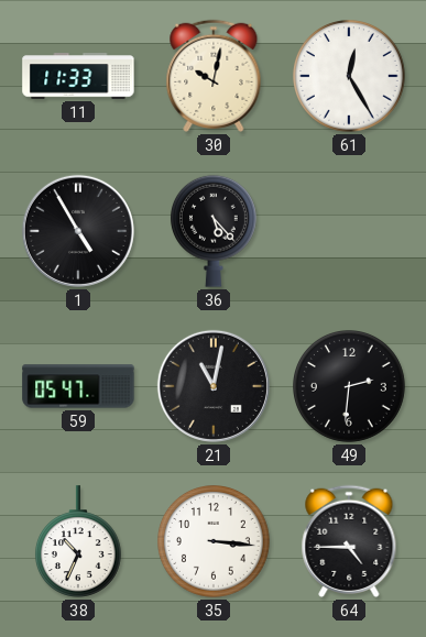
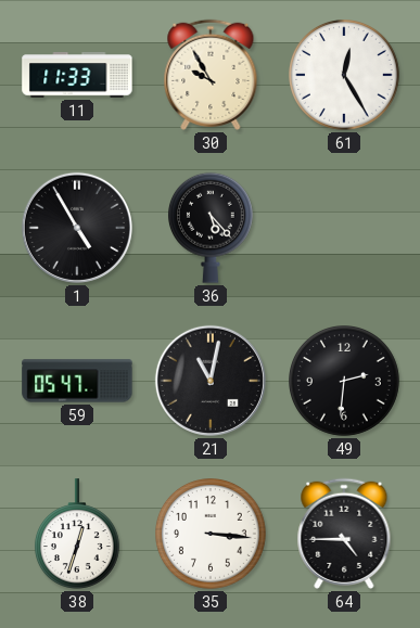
30: 10:02 -> 9:55 (211, 75)
38: 10:34 -> 12:33 (77, 534)
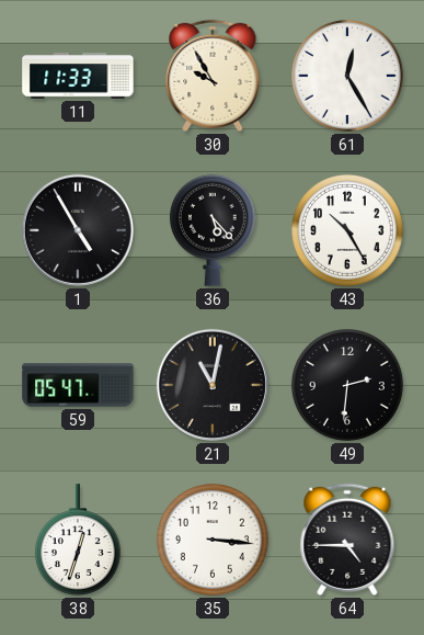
43: none -> 10:25 (348, 231)
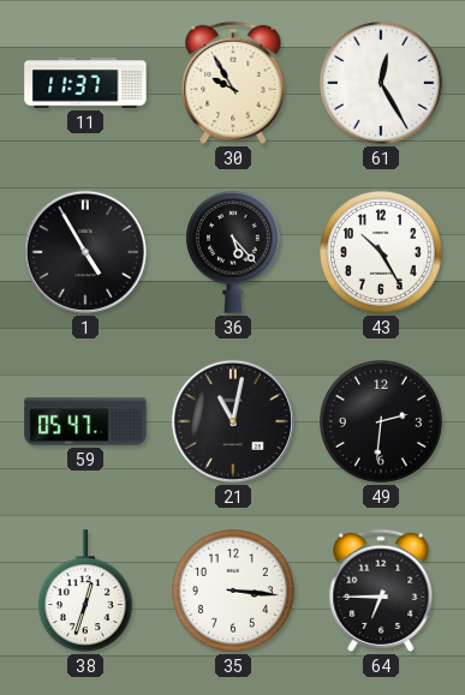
11: 11:33 -> 11:37 (85, 83)
64: 4:45 -> 6:45 (381, 591)
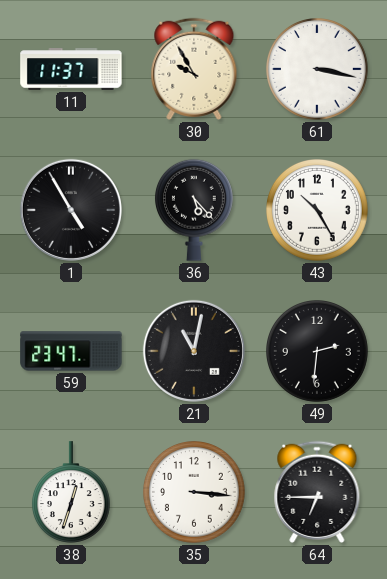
61: 12:25 -> 3:17 (318, 70)
59: 05:47 -> 23:47 (71, 351)
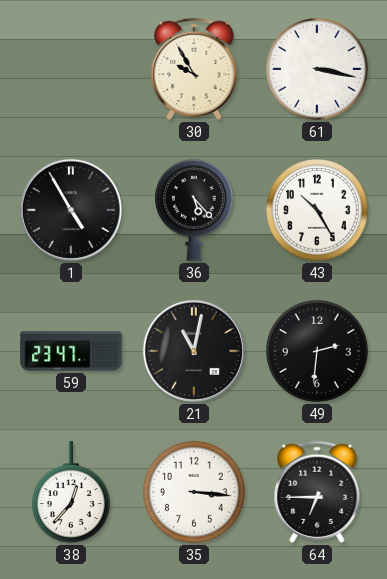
11: 11:37 -> none (71, 69)
38: 12:33 -> 12:37 (71, 492)
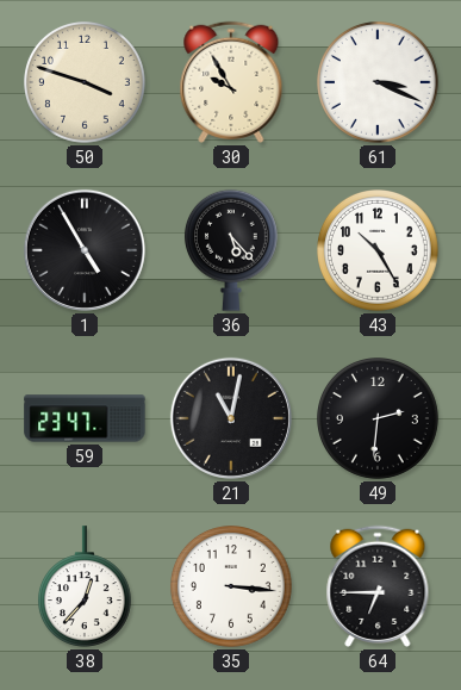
50: none -> 3:48 (86, 83)
61: 3:17 -> 3:19 (379, 83)
